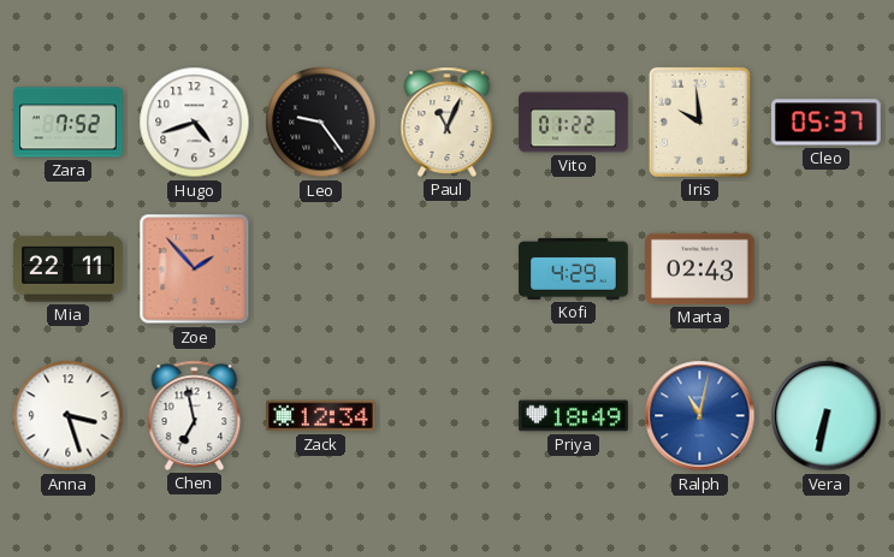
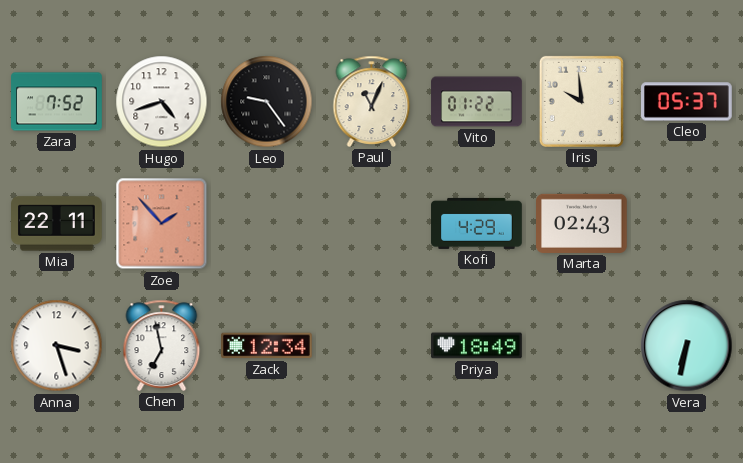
Ralph: 11:02 -> none (700, 416)
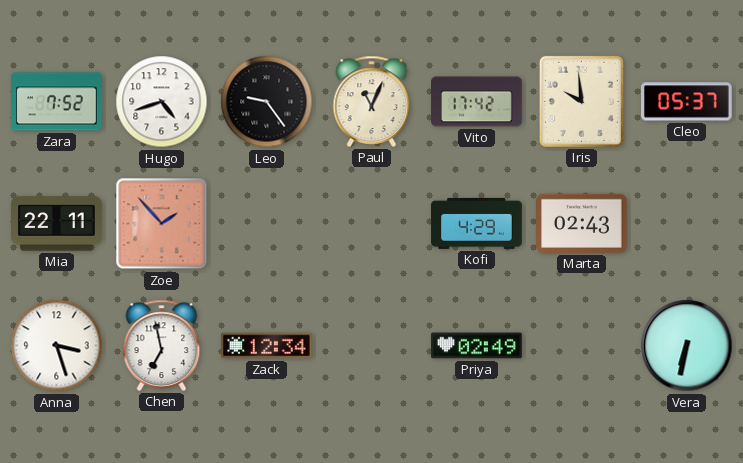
Vito: 01:22 -> 17:42 (477, 102)
Priya: 18:49 -> 02:49 (477, 346)
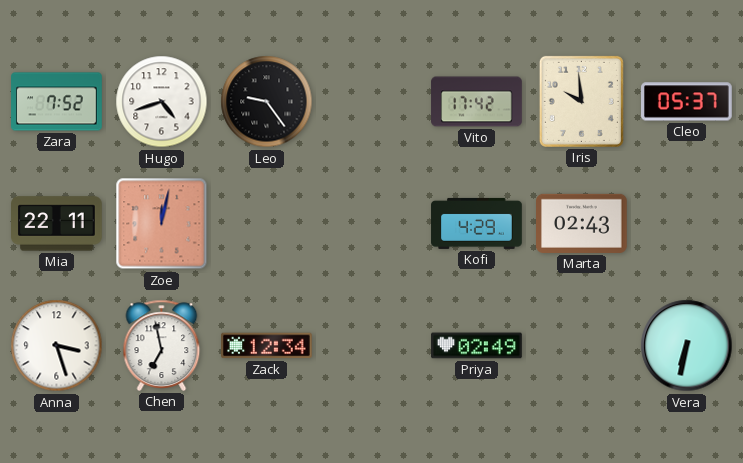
Paul: 11:04 -> none (372, 101)
Zoe: 1:53 -> 12:02 (162, 224)
